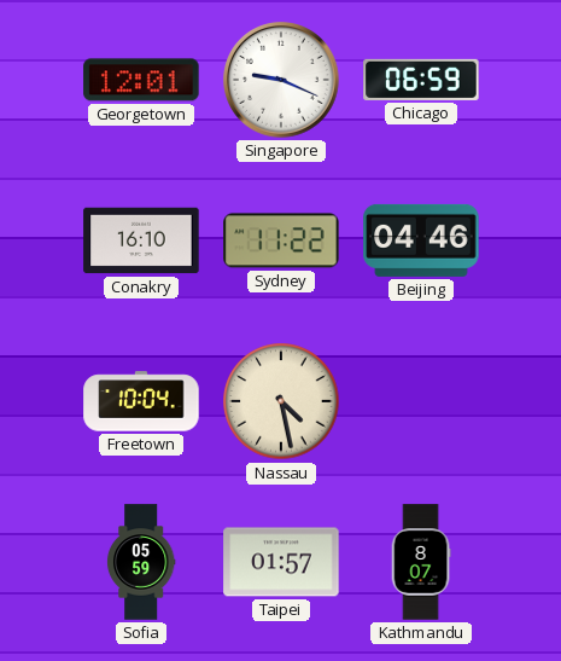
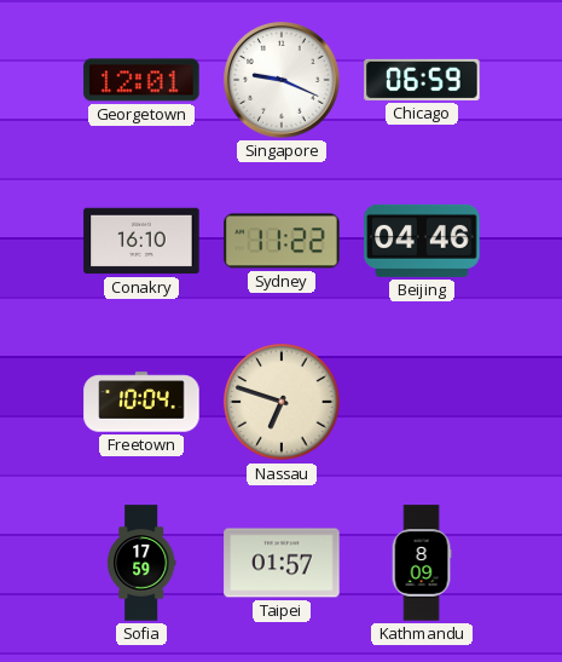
Nassau: 4:28 -> 6:48 (282, 402)
Sofia: 05:59 -> 17:59 (141, 563)
Kathmandu: 8:07 -> 8:09 (422, 563)
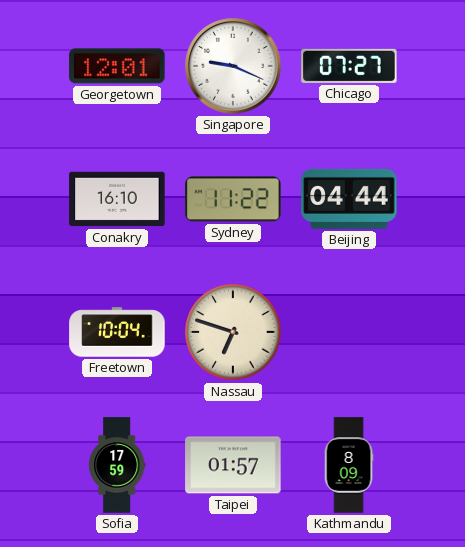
Chicago: 06:59 -> 07:27 (349, 66)
Beijing: 04:46 -> 04:44 (349, 199)
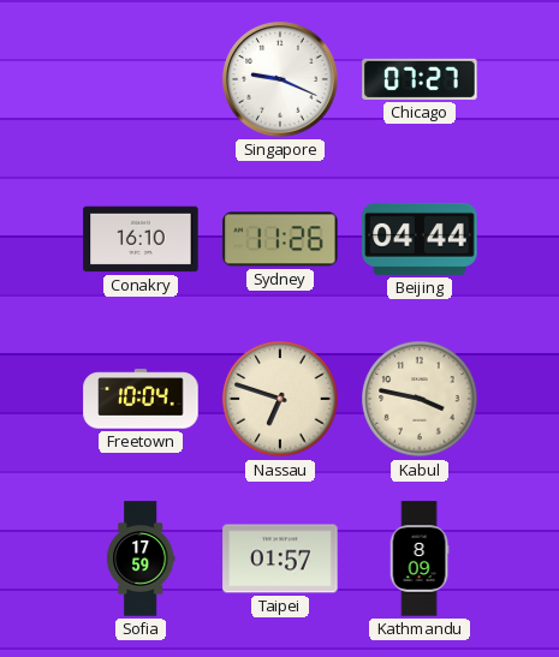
Georgetown: 12:01 -> none (117, 66)
Sydney: 11:22 -> 11:26 (280, 239)
Kabul: none -> 3:47 (420, 399)
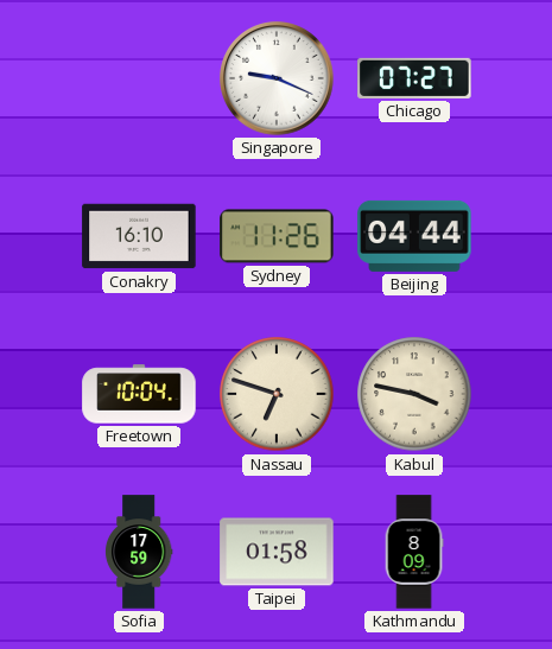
Taipei: 01:57 -> 01:58 (277, 552)
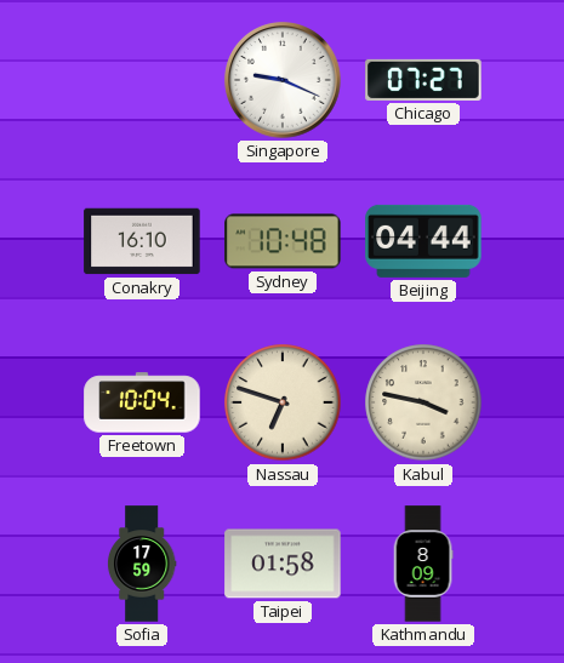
Sydney: 11:26 -> 10:48 (283, 241)
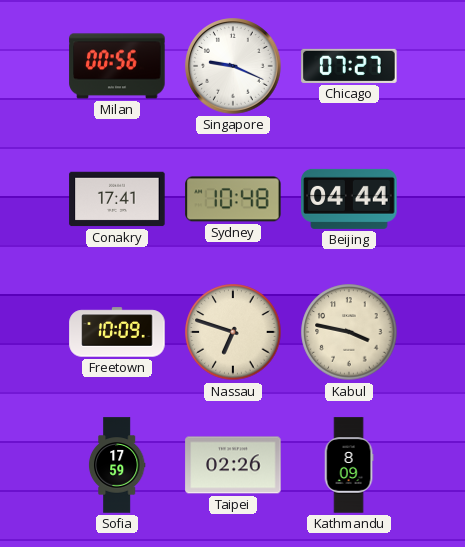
Milan: none -> 00:56 (117, 66)
Conakry: 16:10 -> 17:41 (117, 199)
Freetown: 10:04 -> 10:09 (117, 332)
Taipei: 01:58 -> 02:26 (233, 465)
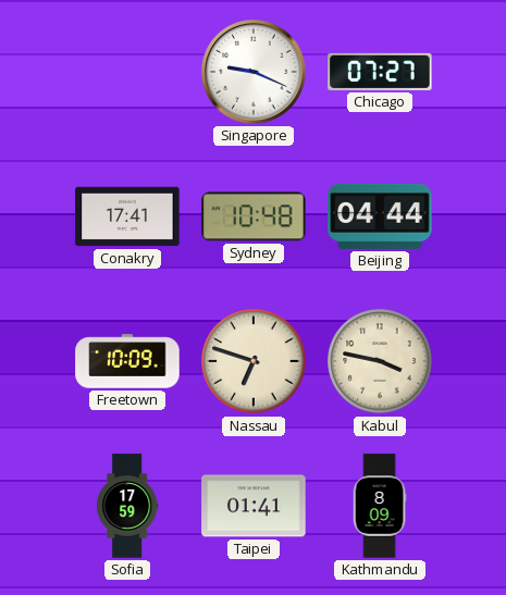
Milan: 00:56 -> none (117, 66)
Taipei: 02:26 -> 01:41 (254, 506)
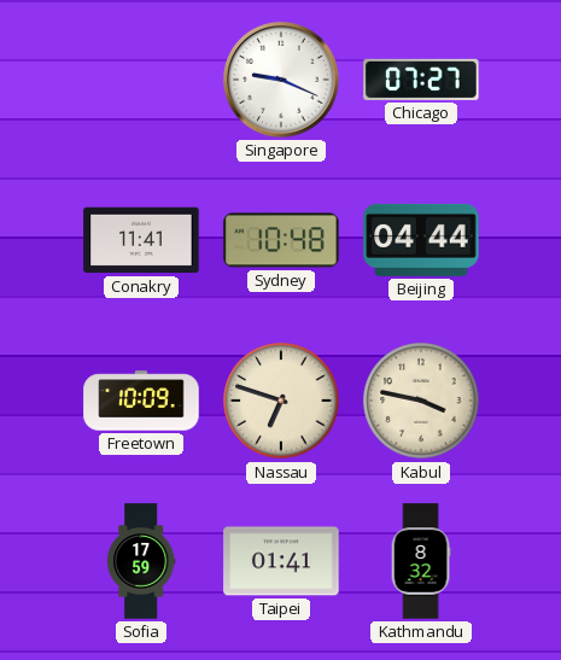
Conakry: 17:41 -> 11:41 (141, 240)
Kathmandu: 8:09 -> 8:32 (421, 561)
